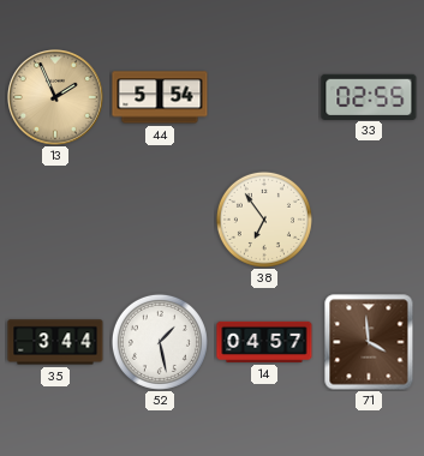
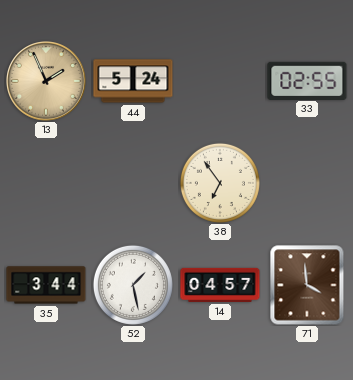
44: 5:54 -> 5:24 (133, 81)
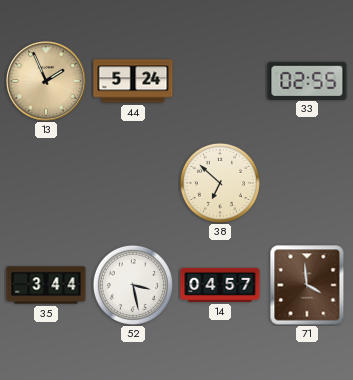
38: 6:54 -> 6:52 (220, 183)
52: 1:28 -> 3:28 (133, 285)
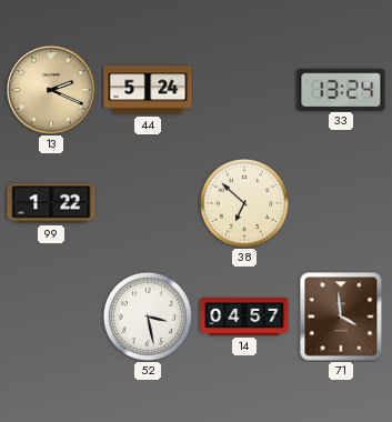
13: 1:56 -> 2:19 (52, 91)
33: 02:55 -> 13:24 (341, 89)
99: none -> 1:22 (51, 203)
35: 3:44 -> none (46, 285)
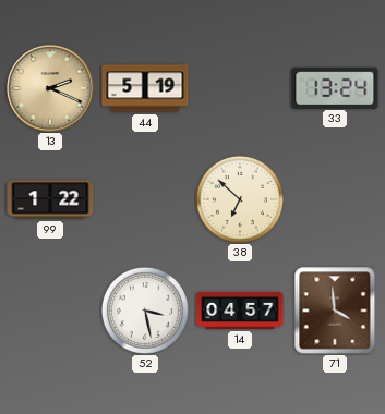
44: 5:24 -> 5:19 (145, 88)
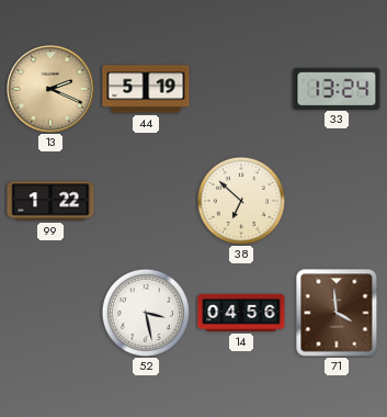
14: 04:57 -> 04:56 (241, 313)
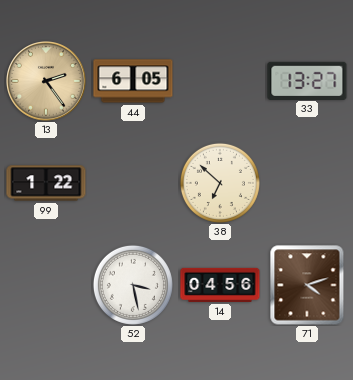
13: 2:19 -> 2:24 (47, 82)
44: 5:19 -> 6:05 (133, 81)
33: 13:24 -> 13:27 (307, 80)
71: 3:59 -> 4:12 (307, 285)
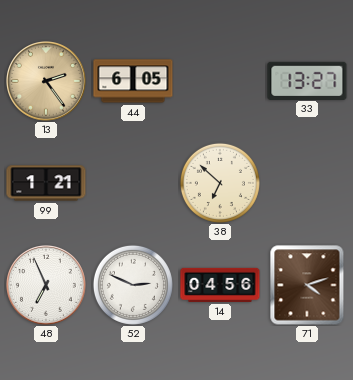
99: 1:22 -> 1:21 (46, 183)
48: none -> 6:56 (47, 286)
52: 3:28 -> 2:49 (133, 285)
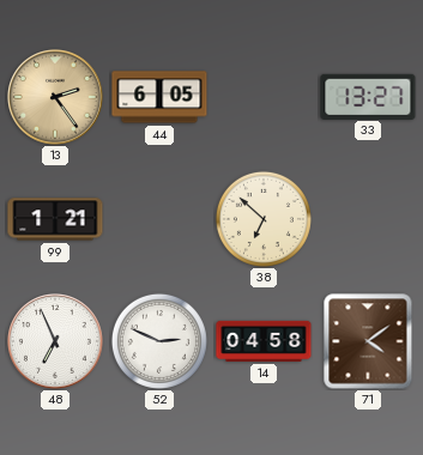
14: 04:56 -> 04:58 (264, 341)
71: 4:12 -> 4:09 (368, 341)
